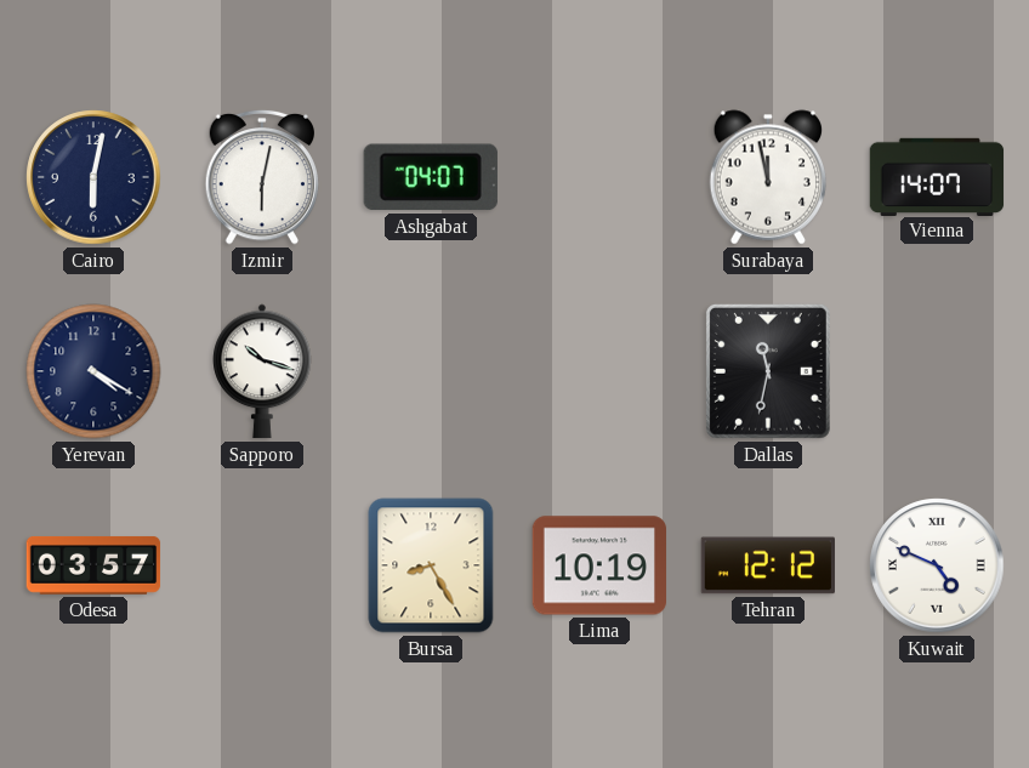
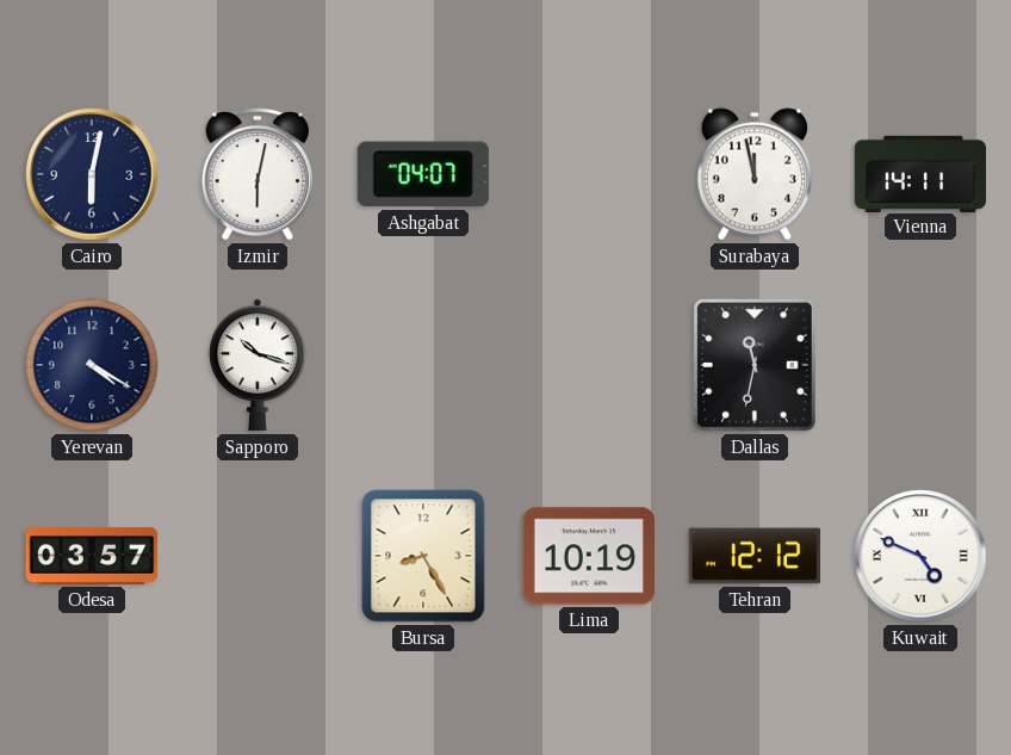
Vienna: 14:07 -> 14:11 (920, 173)
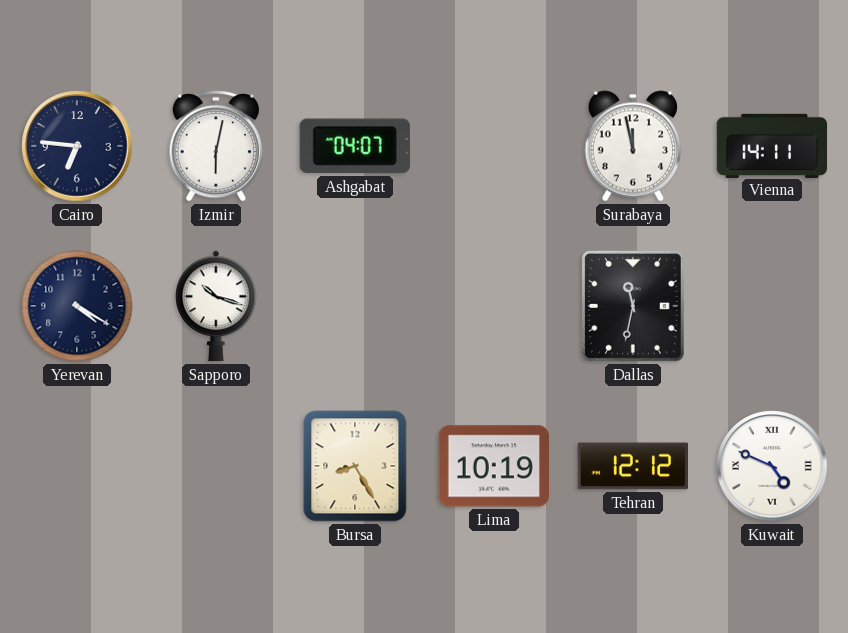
Cairo: 6:02 -> 6:46 (77, 146)
Odesa: 03:57 -> none (92, 556)
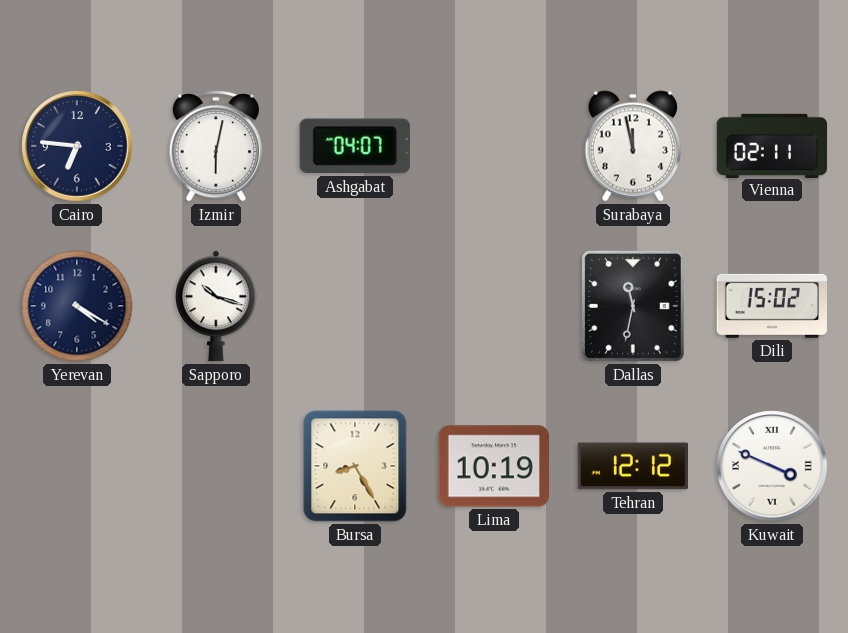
Vienna: 14:11 -> 02:11 (772, 145)
Dili: none -> 15:02 (771, 306)
Kuwait: 4:49 -> 3:49 (772, 466)
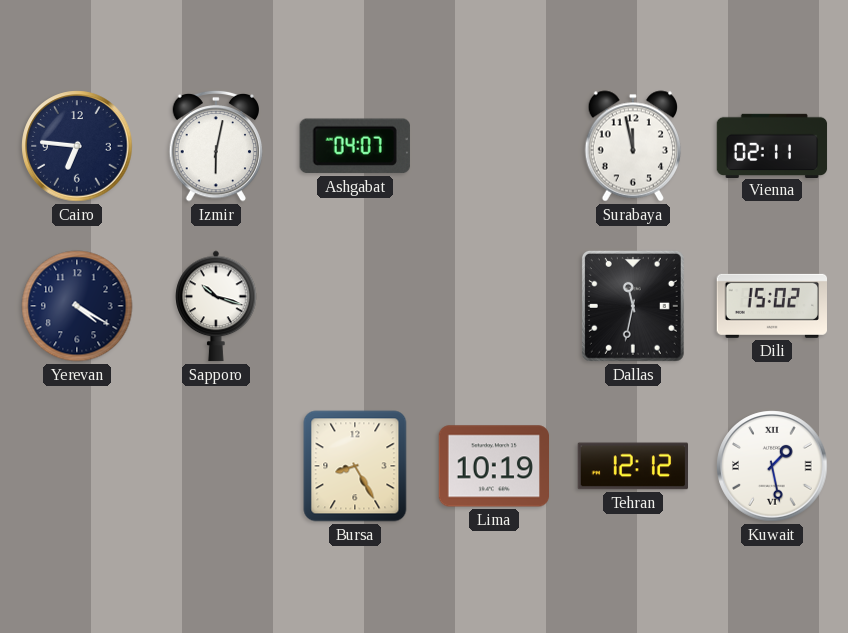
Kuwait: 3:49 -> 1:28 (772, 466)
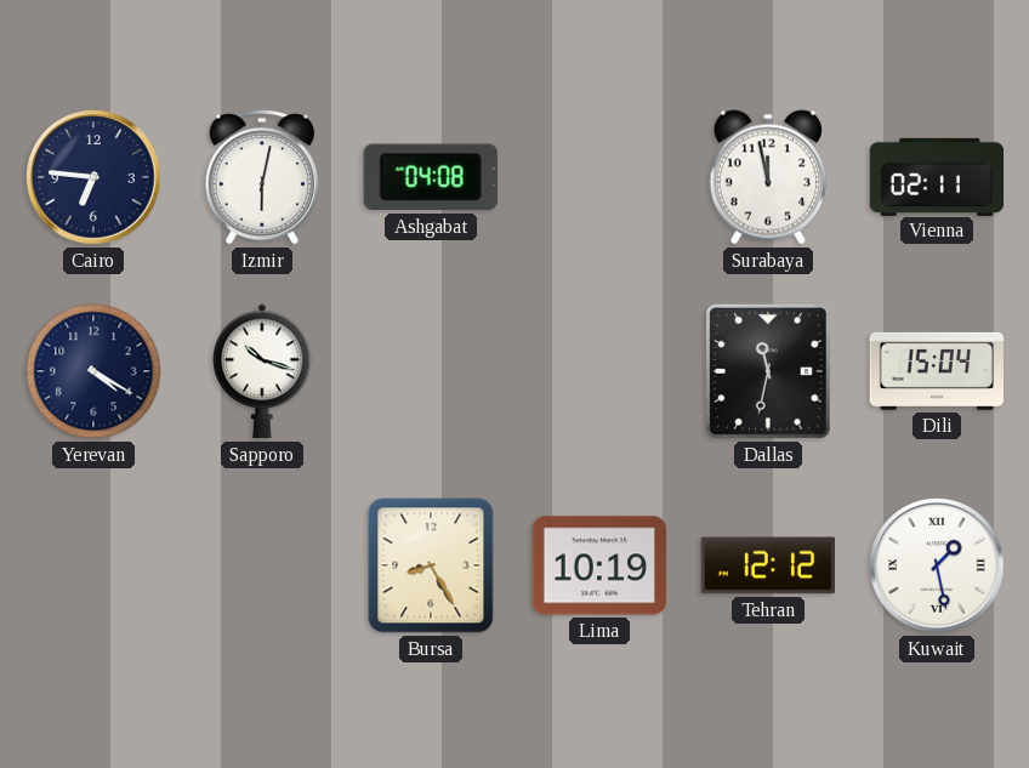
Ashgabat: 04:07 -> 04:08 (431, 177)
Dili: 15:02 -> 15:04 (936, 371)
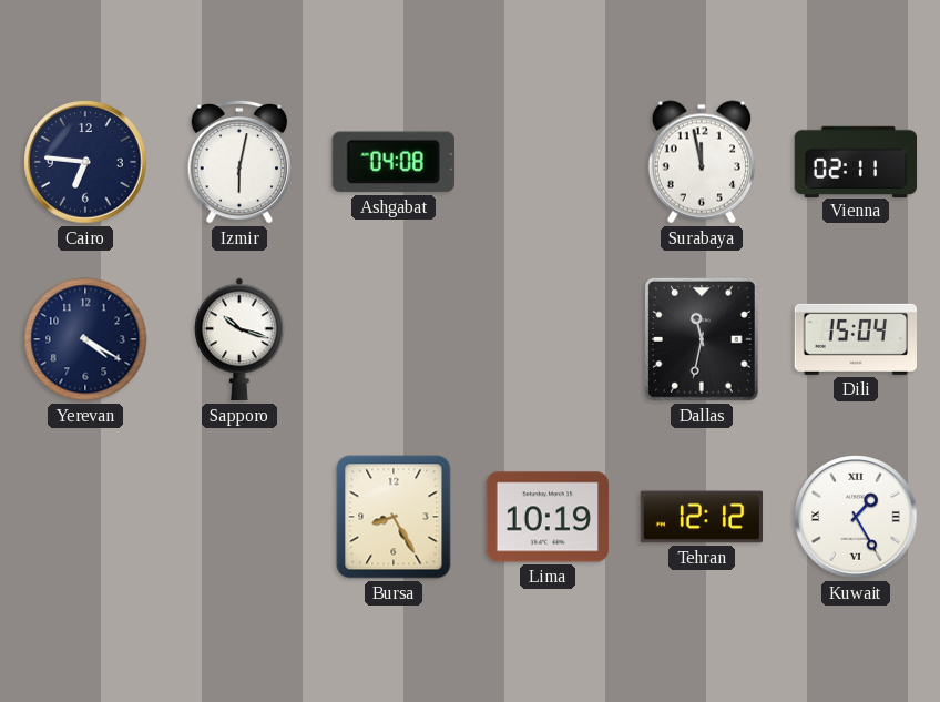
Kuwait: 1:28 -> 1:25 (856, 517)
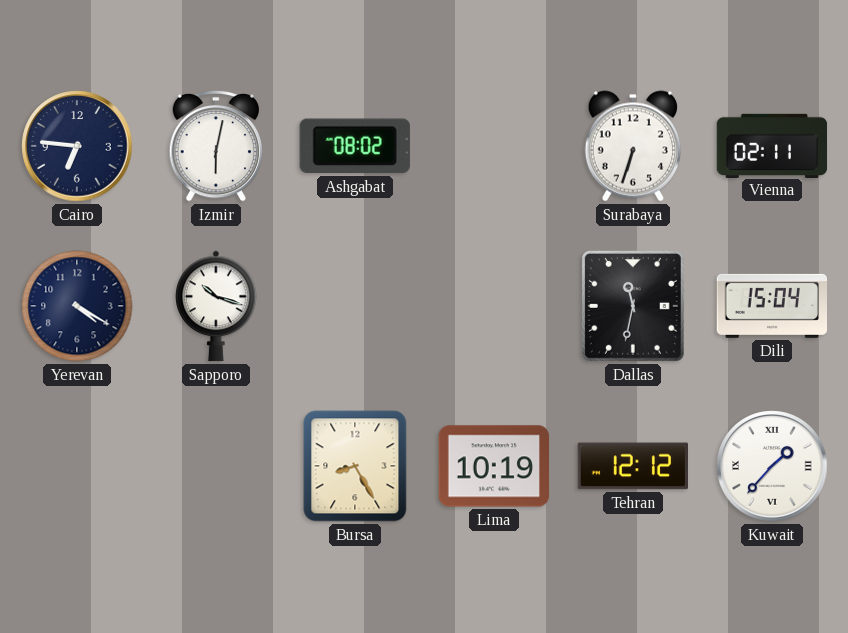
Ashgabat: 04:08 -> 08:02 (355, 146)
Surabaya: 11:58 -> 6:33 (632, 146)
Kuwait: 1:25 -> 1:37 (772, 466)
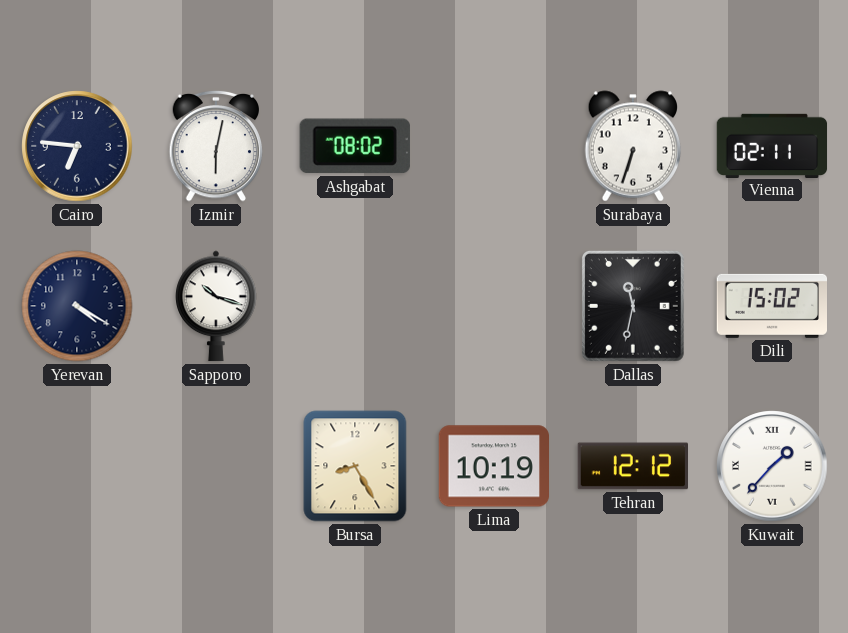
Dili: 15:04 -> 15:02 (771, 306)
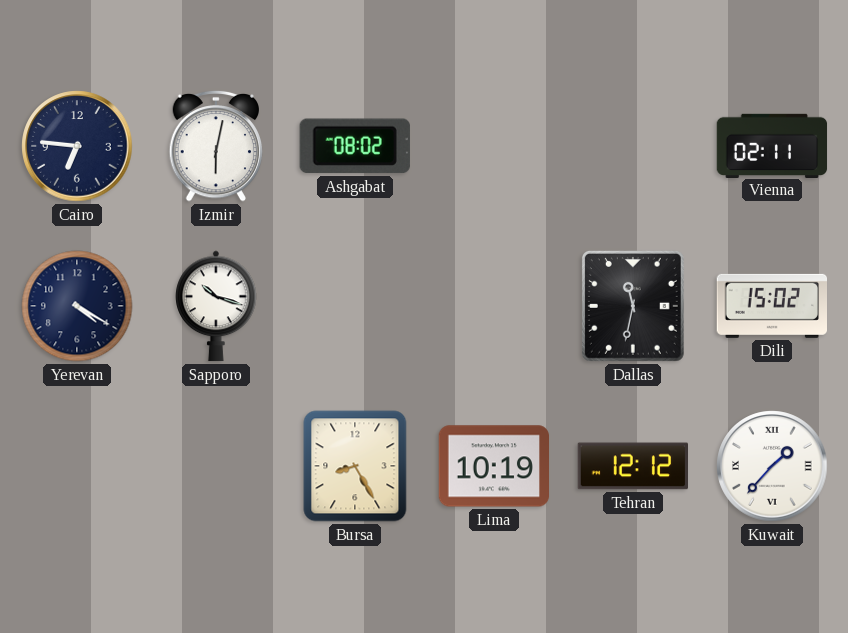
Surabaya: 6:33 -> none (632, 146)
